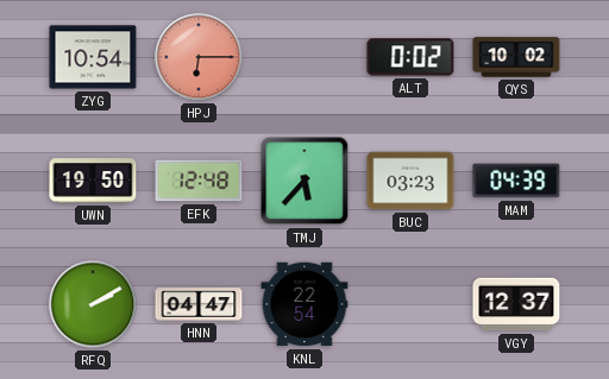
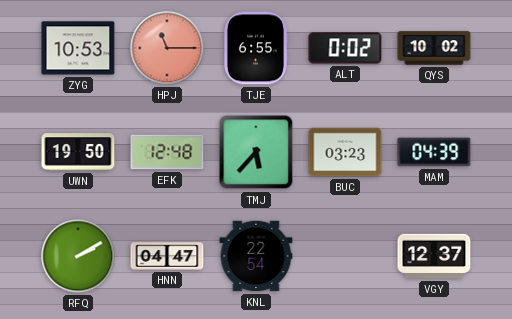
ZYG: 10:54 -> 10:53 (78, 48)
HPJ: 6:15 -> 11:15 (167, 48)
TJE: none -> 6:55 (255, 48)
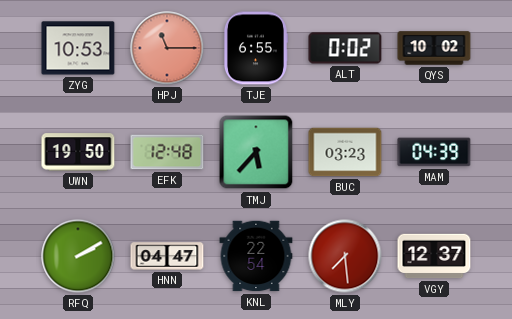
MLY: none -> 7:29 (345, 256)
